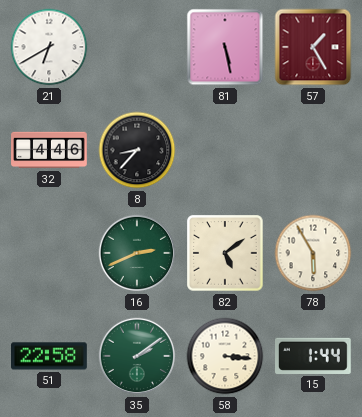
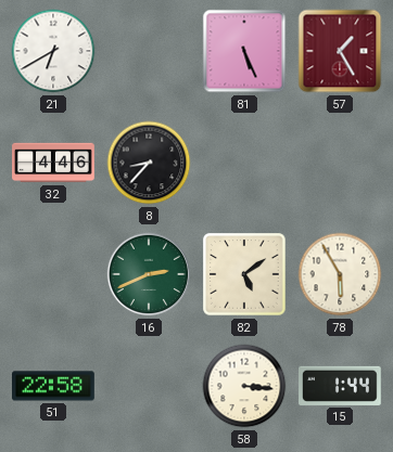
81: 5:28 -> 5:26 (244, 51)
35: 2:09 -> none (137, 356)
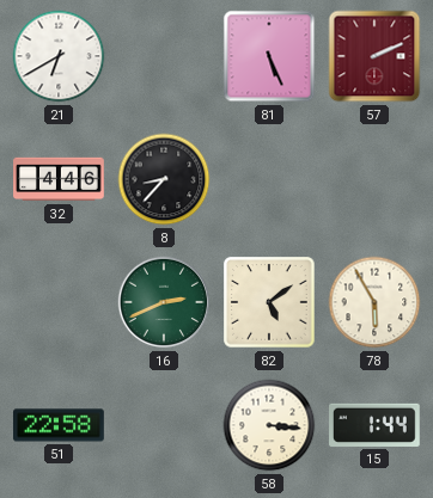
57: 1:25 -> 2:11 (374, 56)
